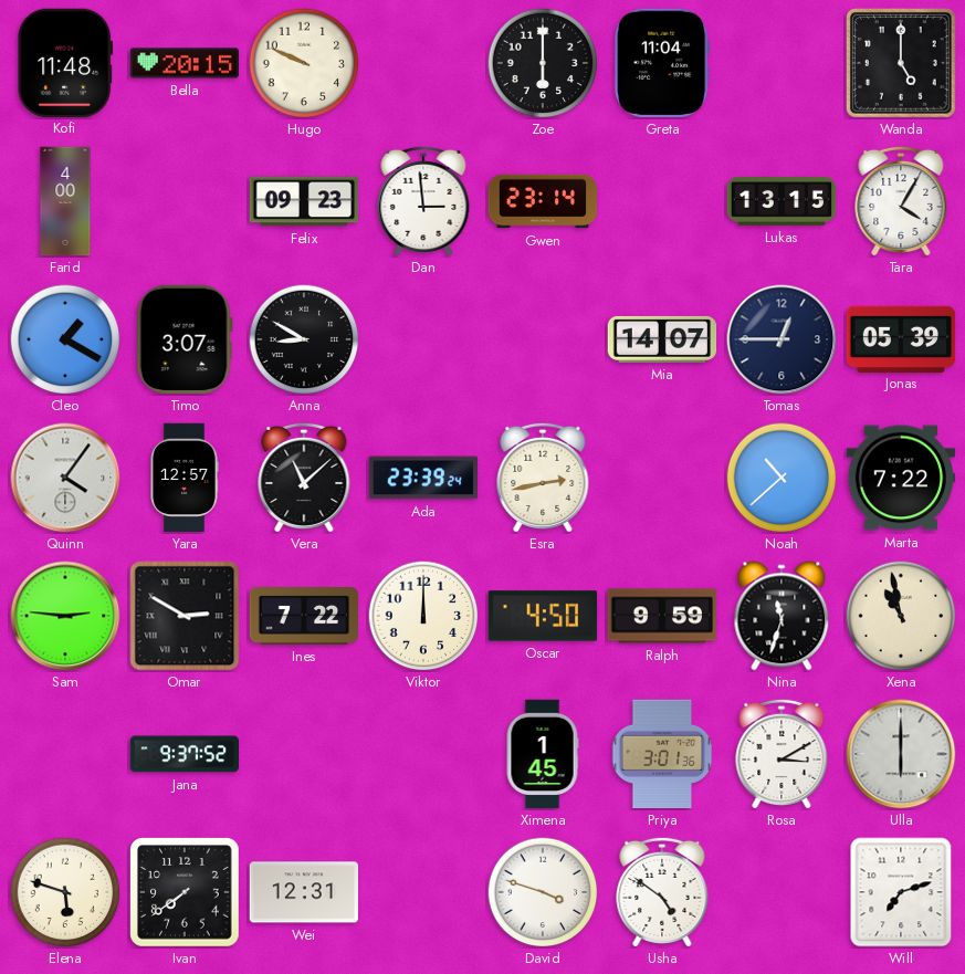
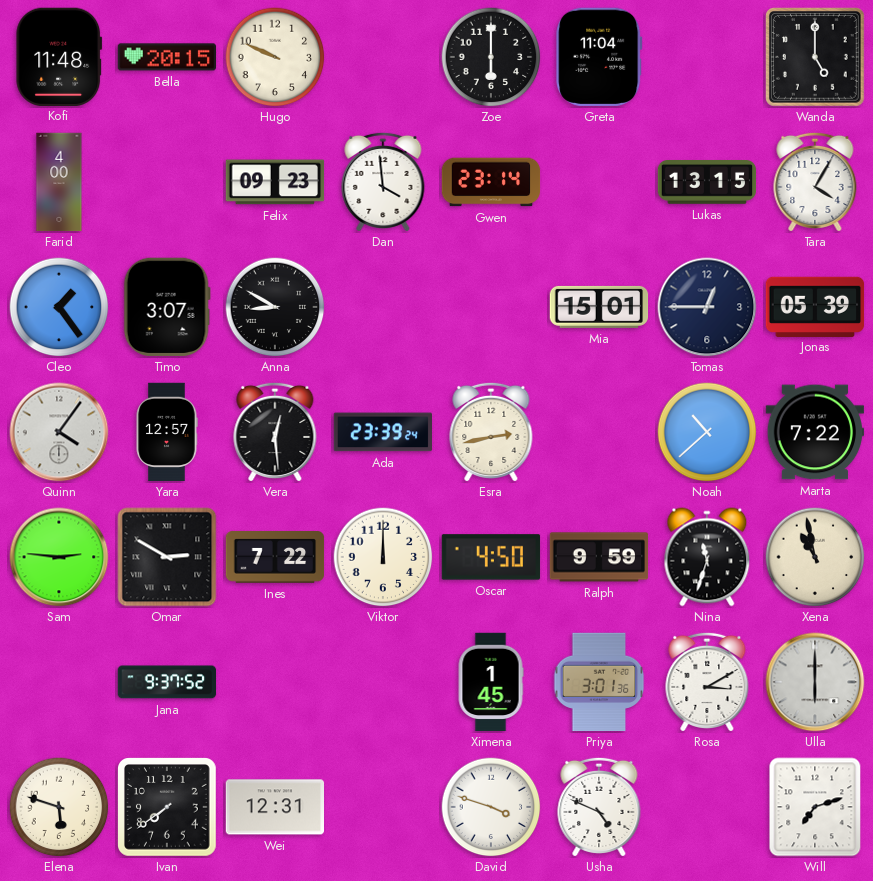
Dan: 2:59 -> 3:59 (383, 181)
Cleo: 1:20 -> 1:24 (59, 307)
Mia: 14:07 -> 15:01 (599, 307)
Vera: 11:08 -> 12:29 (275, 431)
Usha: 4:51 -> 4:49 (599, 806)
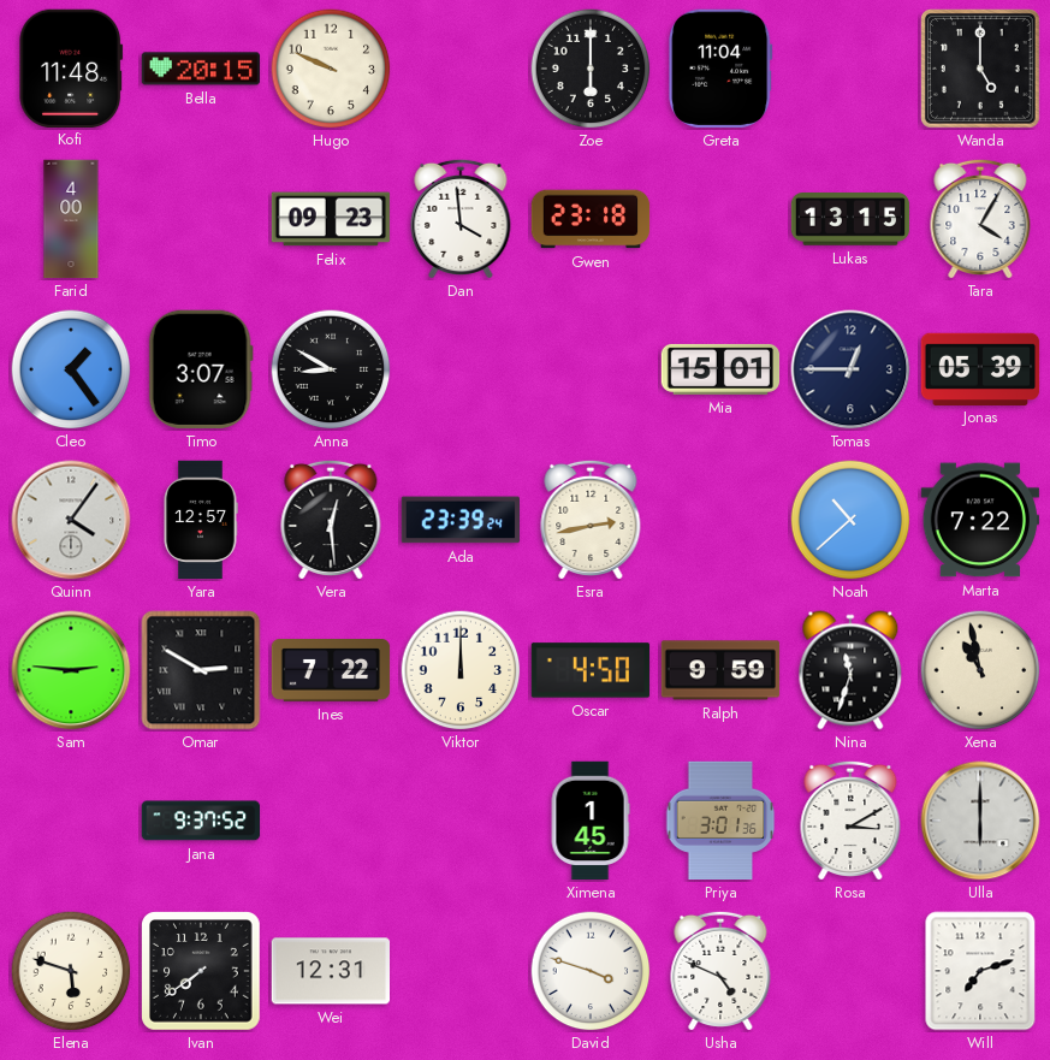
Gwen: 23:14 -> 23:18 (591, 219)
